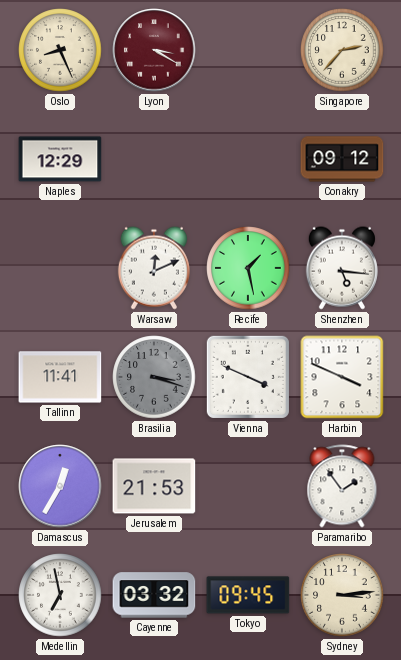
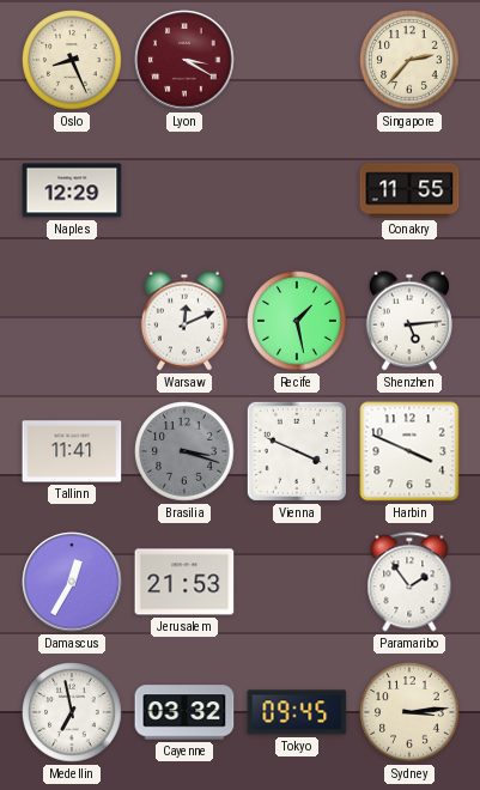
Conakry: 09:12 -> 11:55 (409, 190)
Shenzhen: 5:16 -> 5:14 (409, 321)
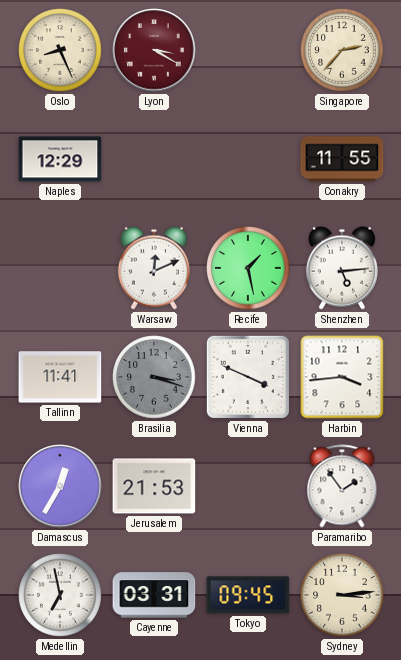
Harbin: 3:49 -> 3:44 (342, 377)
Cayenne: 03:32 -> 03:31 (154, 595)
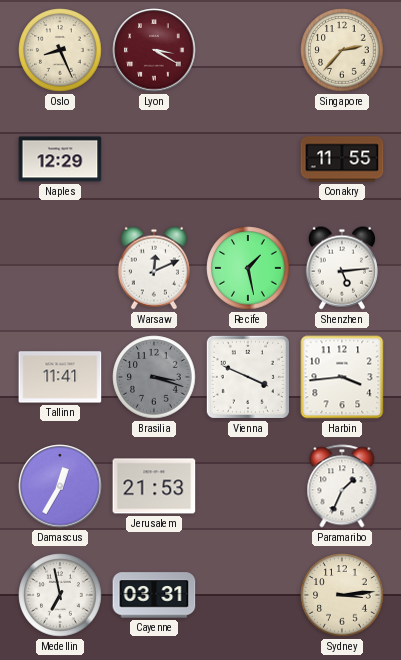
Paramaribo: 1:54 -> 1:34 (342, 486)
Tokyo: 09:45 -> none (248, 595)
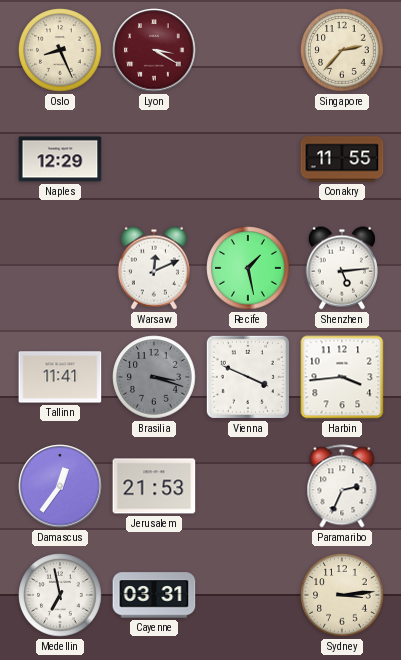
Damascus: 12:35 -> 12:36 (60, 486)
Paramaribo: 1:34 -> 2:34 (342, 486)
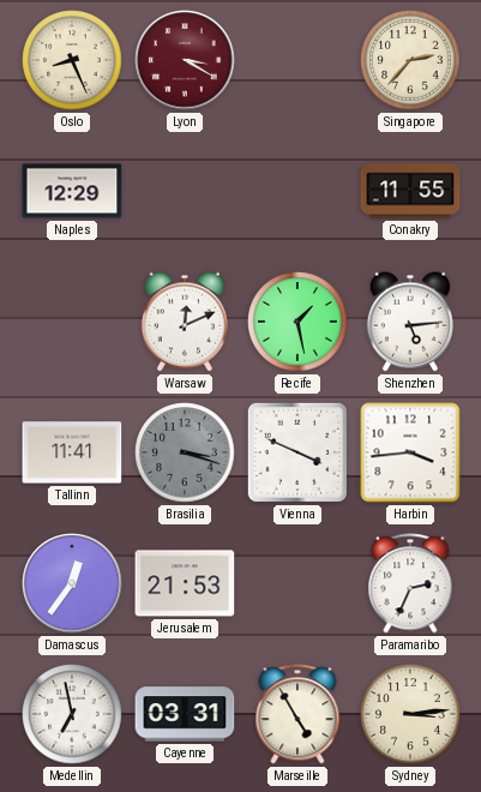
Marseille: none -> 4:55 (297, 714)
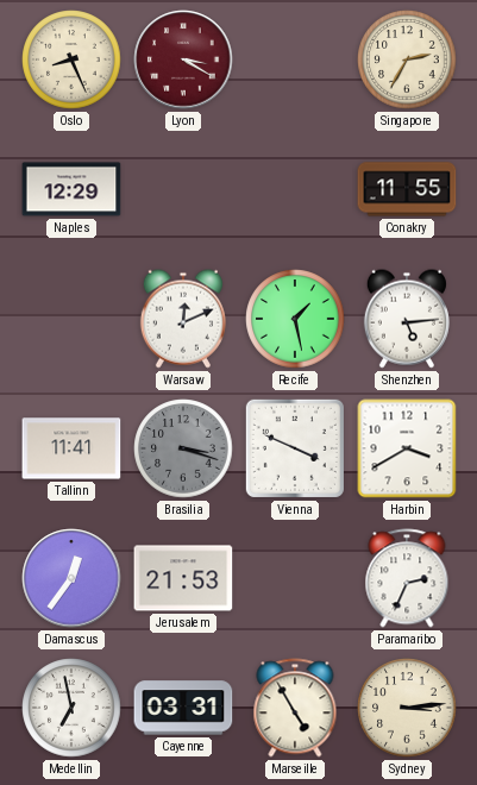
Singapore: 2:37 -> 2:35 (407, 59)
Harbin: 3:44 -> 3:40 (407, 448)
